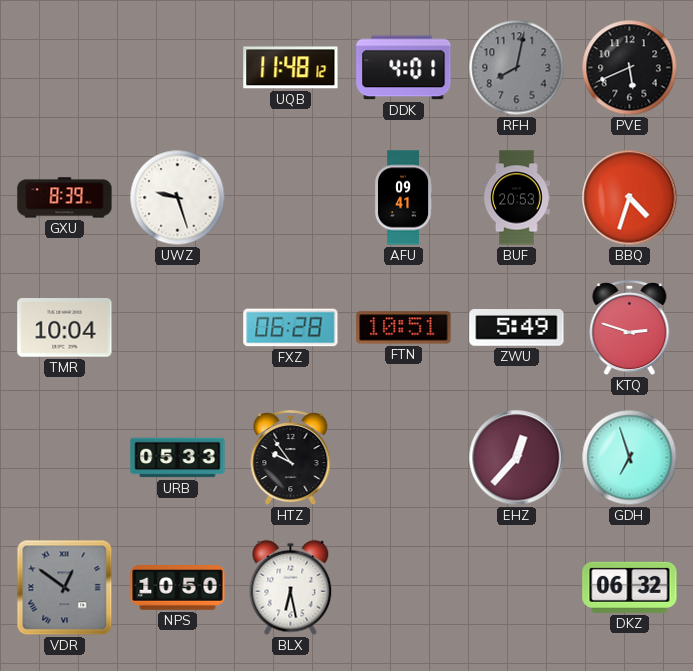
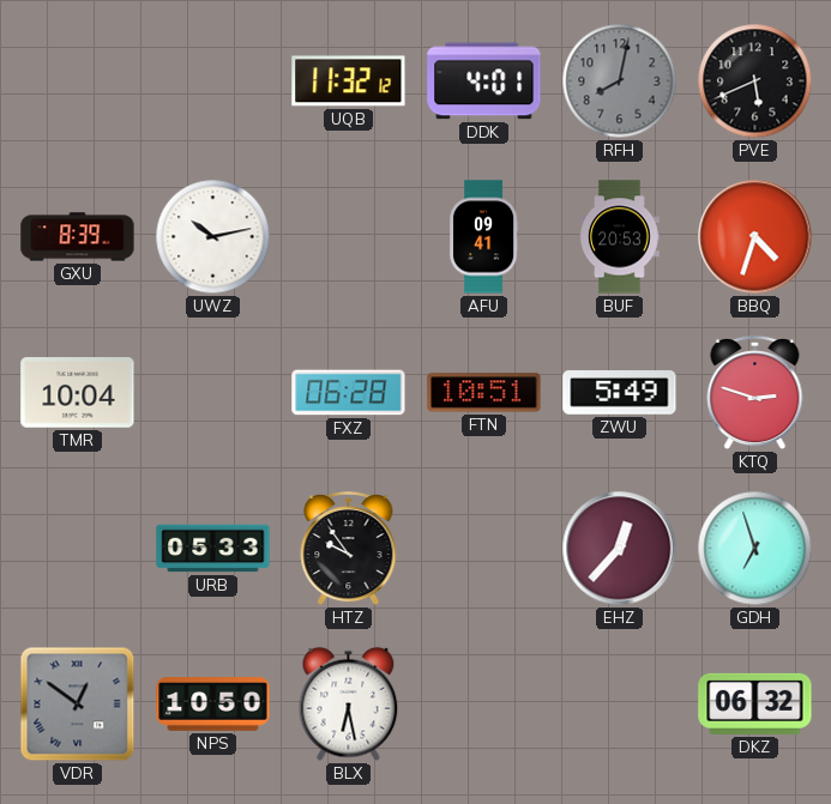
UQB: 11:48 -> 11:32 (349, 81)
UWZ: 9:27 -> 10:13 (213, 237)
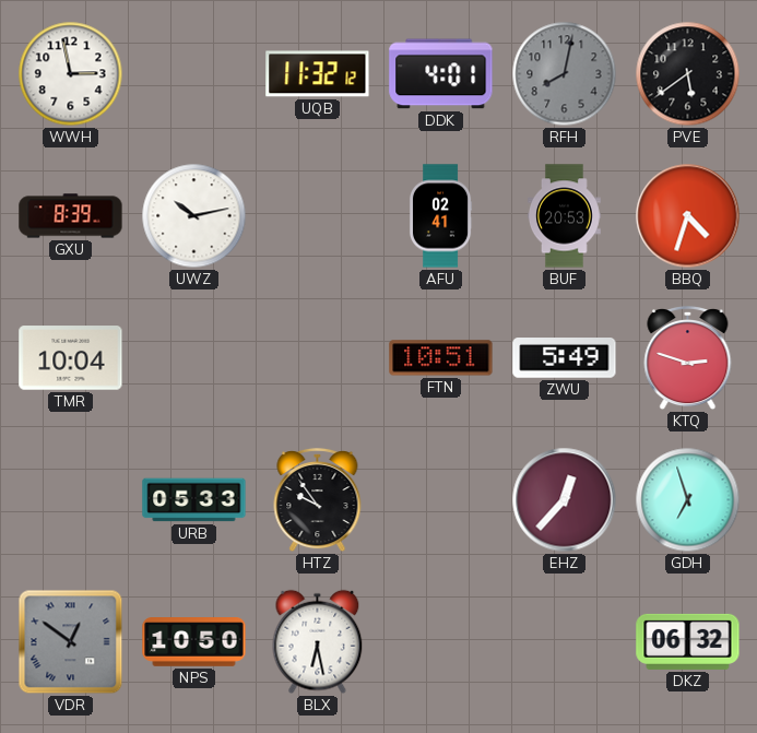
WWH: none -> 2:58 (71, 74)
PVE: 5:41 -> 5:39 (688, 74)
AFU: 09:41 -> 02:41 (440, 216)
FXZ: 06:28 -> none (349, 393)
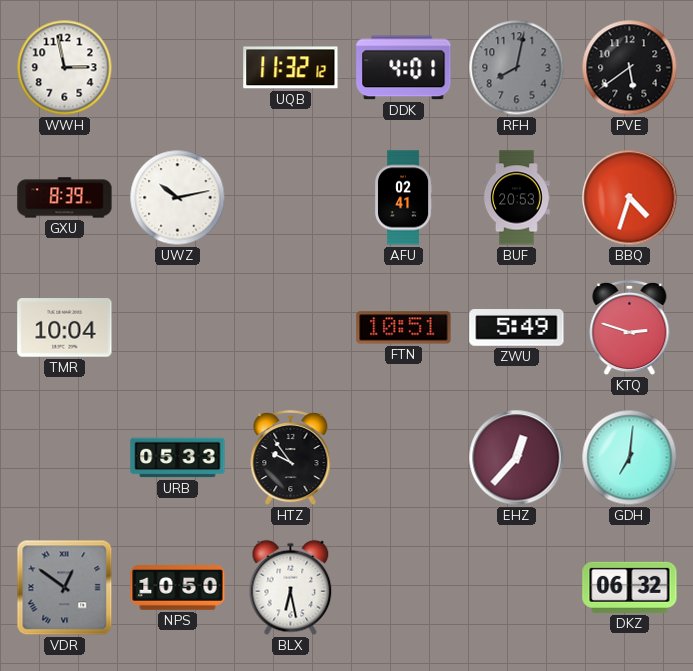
GDH: 6:57 -> 7:01 (630, 458)
